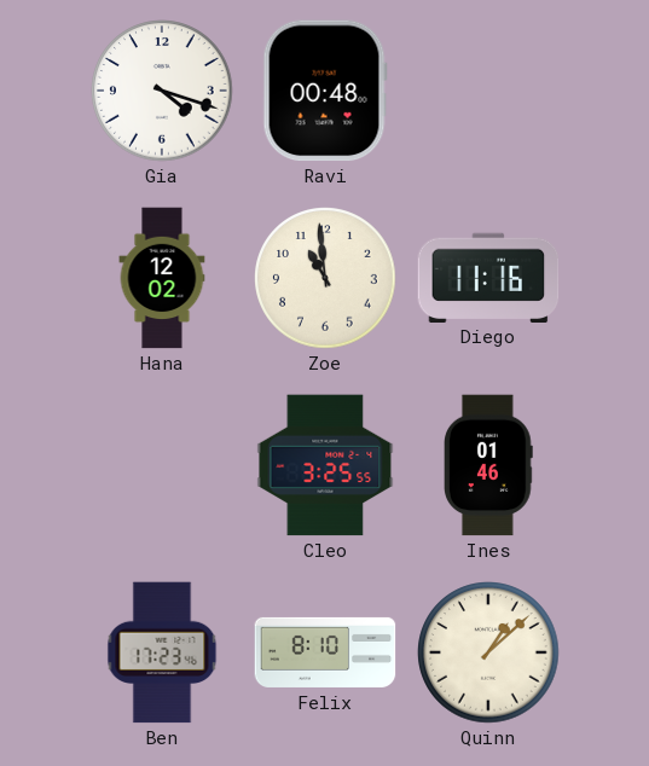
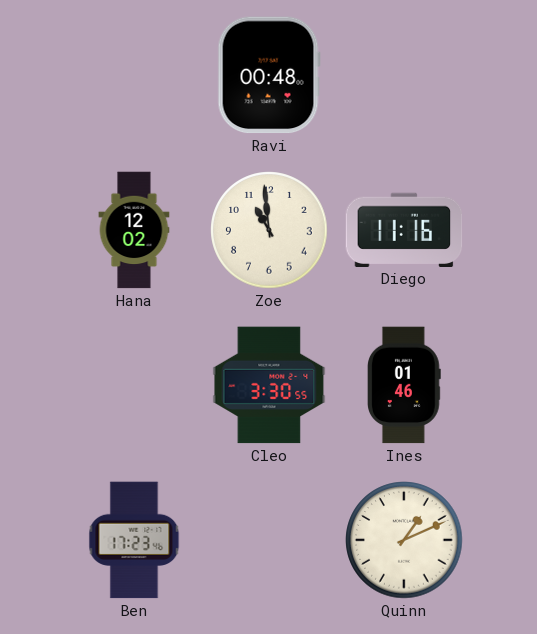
Gia: 4:18 -> none (162, 91)
Cleo: 3:25 -> 3:30 (269, 385)
Felix: 8:10 -> none (325, 652)
Quinn: 1:08 -> 1:11 (404, 540)
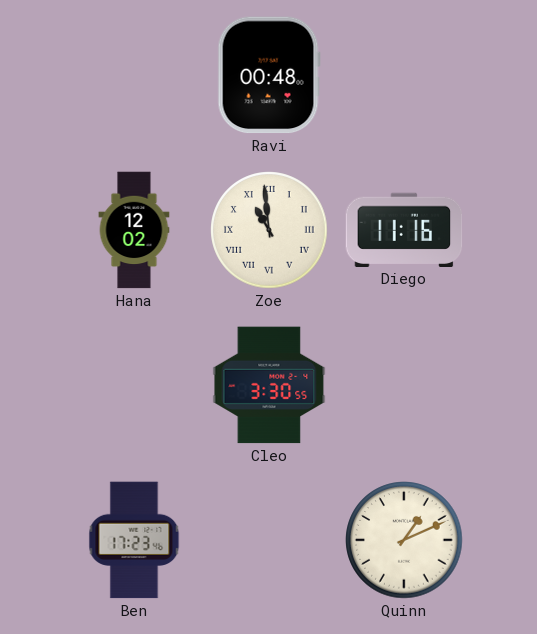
Zoe numerals: Arabic -> Roman (269, 230)
Ines: 01:46 -> none (405, 385)
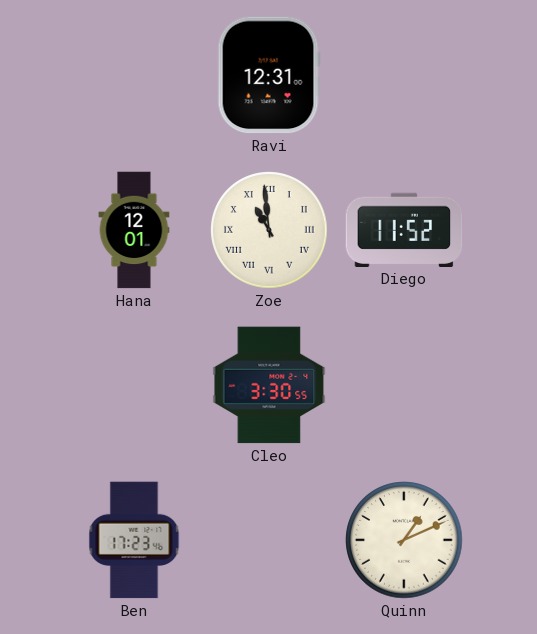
Ravi: 00:48 -> 12:31 (269, 75)
Hana: 12:02 -> 12:01 (134, 230)
Diego: 11:16 -> 11:52 (404, 229)
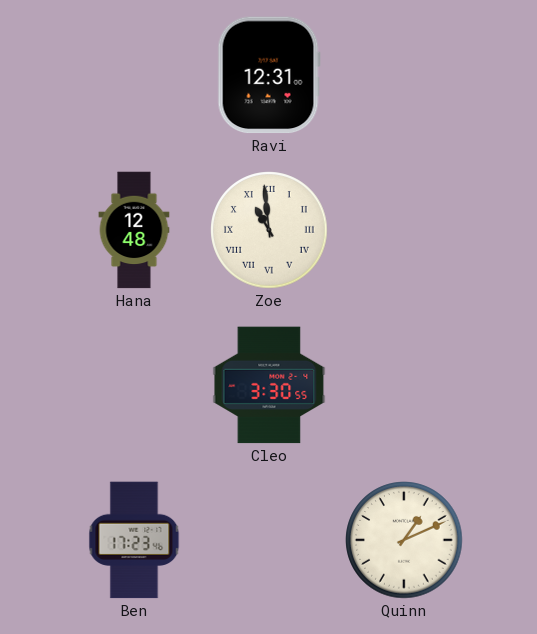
Hana: 12:01 -> 12:48 (134, 230)
Diego: 11:52 -> none (404, 229)
